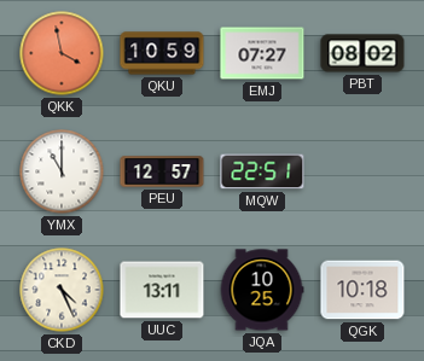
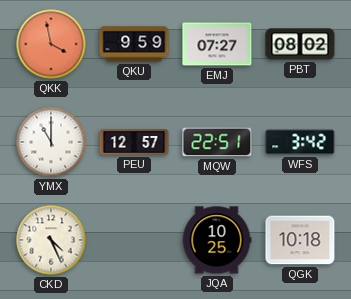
QKU: 10:59 -> 9:59 (134, 44)
WFS: none -> 3:42 (300, 142)
UUC: 13:11 -> none (162, 290)
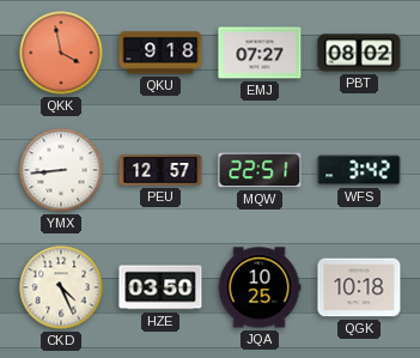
QKU: 9:59 -> 9:18 (160, 53)
YMX: 11:00 -> 8:44 (61, 170)
HZE: none -> 03:50 (160, 287)
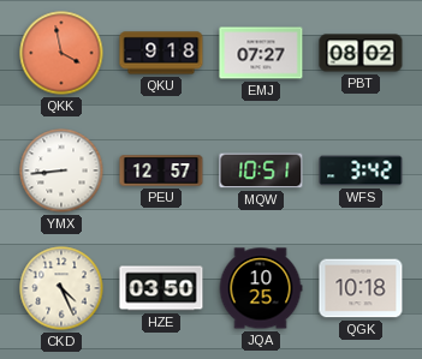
MQW: 22:51 -> 10:51 (261, 170)
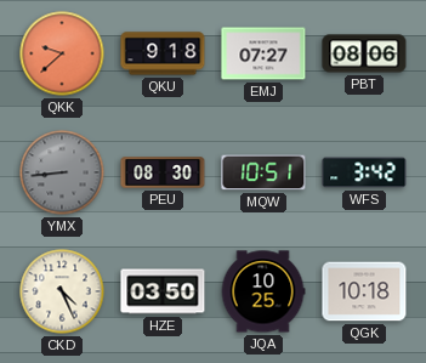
QKK: 3:58 -> 9:38 (62, 53)
PBT: 08:02 -> 08:06 (364, 53)
YMX dial: white -> grey (62, 172)
PEU: 12:57 -> 08:30 (163, 172)
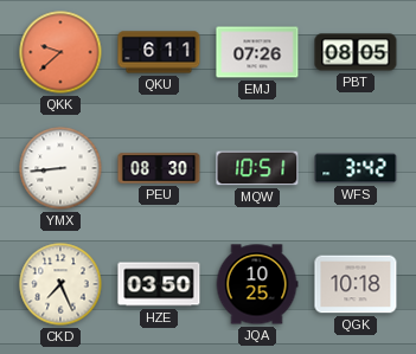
QKU: 9:18 -> 6:11 (159, 52)
EMJ: 07:27 -> 07:26 (257, 52)
PBT: 08:06 -> 08:05 (356, 52)
YMX dial: grey -> white (60, 168)
CKD: 4:26 -> 7:26 (60, 284)
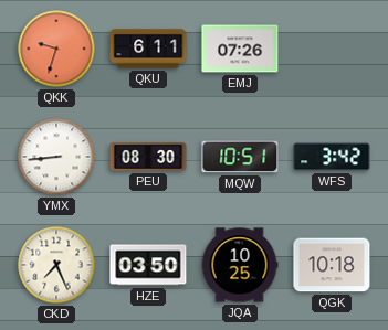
QKK: 9:38 -> 9:33 (56, 49)
PBT: 08:05 -> none (356, 52)
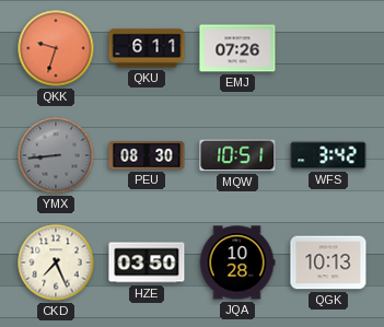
YMX dial: white -> grey (56, 155)
JQA: 10:25 -> 10:28 (237, 262)
QGK: 10:18 -> 10:13 (328, 262)
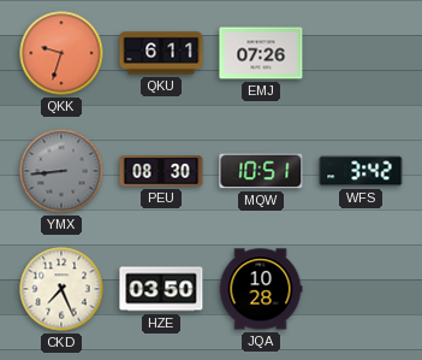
QGK: 10:13 -> none (328, 262)
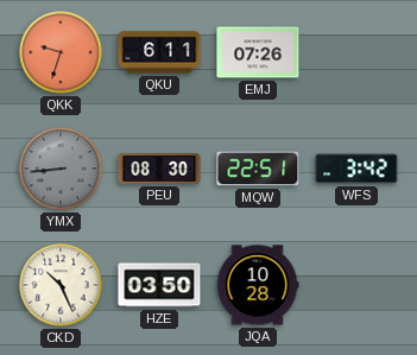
MQW: 10:51 -> 22:51 (258, 169)
CKD: 7:26 -> 10:26 (61, 285)
